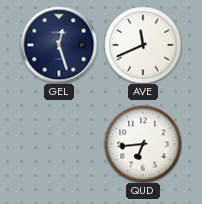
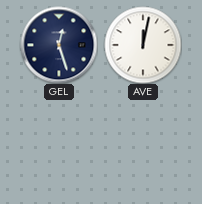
AVE: 11:41 -> 12:02 (143, 45)
QUD: 6:44 -> none (143, 144)
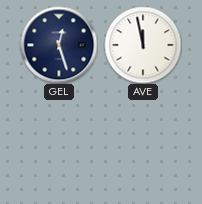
AVE: 12:02 -> 11:58 (143, 45)
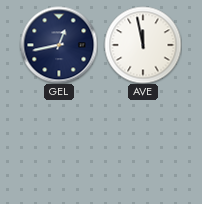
GEL: 12:27 -> 12:43 (59, 45)
